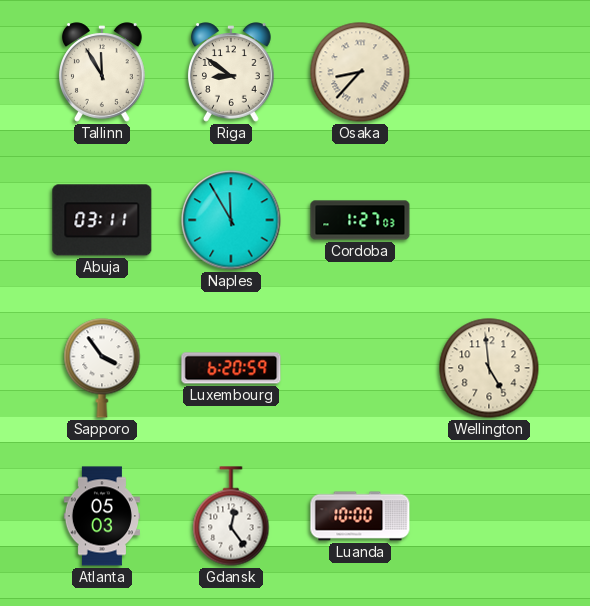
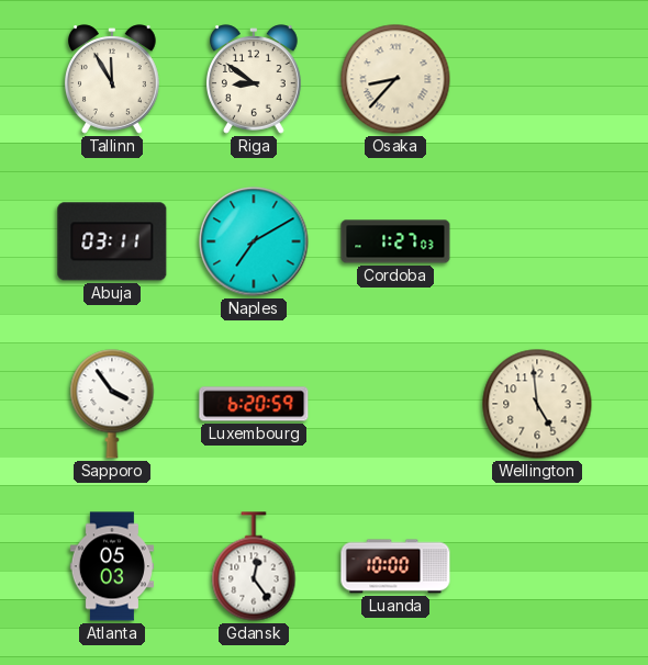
Naples: 11:55 -> 7:10 (254, 241)
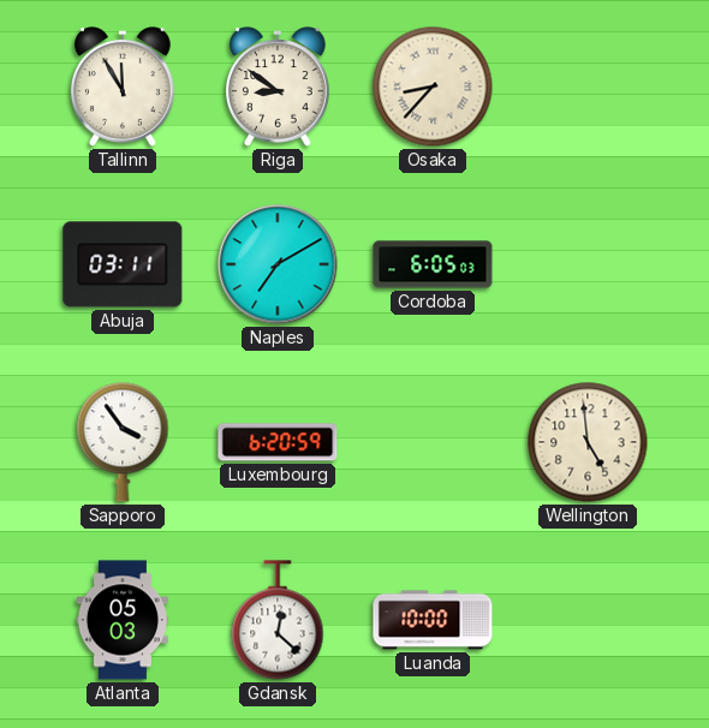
Cordoba: 1:27 -> 6:05 (433, 264)
Gdansk: 12:24 -> 12:22 (278, 620)
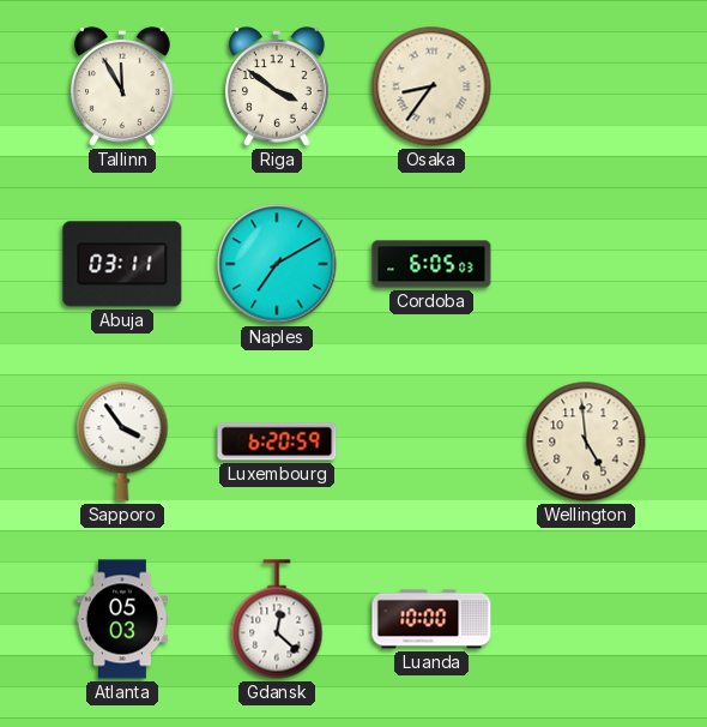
Riga: 8:51 -> 3:51 (277, 86)
Osaka: 8:37 -> 8:36 (431, 86)
